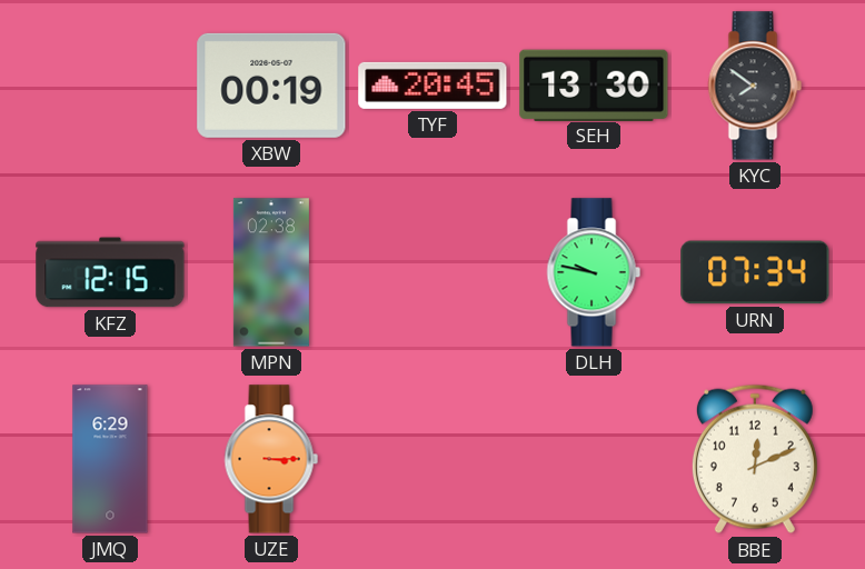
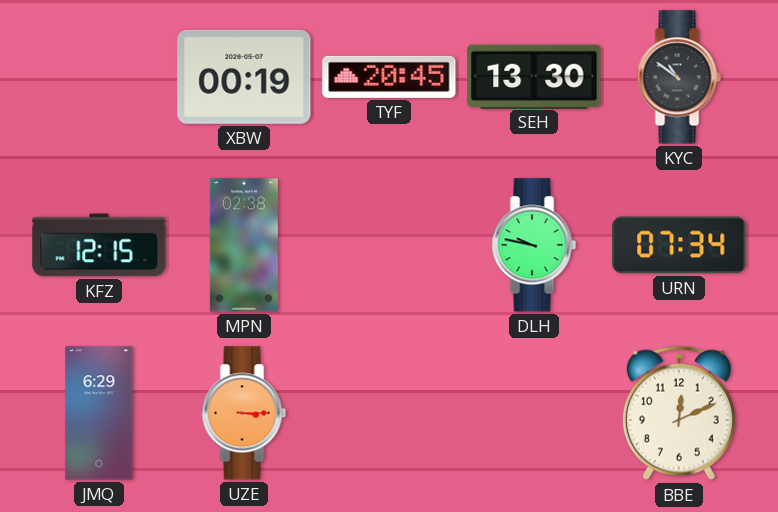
KYC: 7:51 -> 10:51 (679, 77)
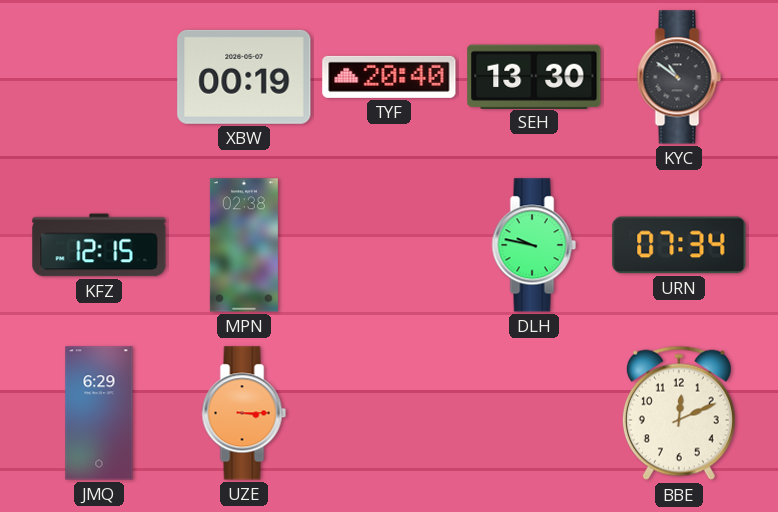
TYF: 20:45 -> 20:40 (389, 77)
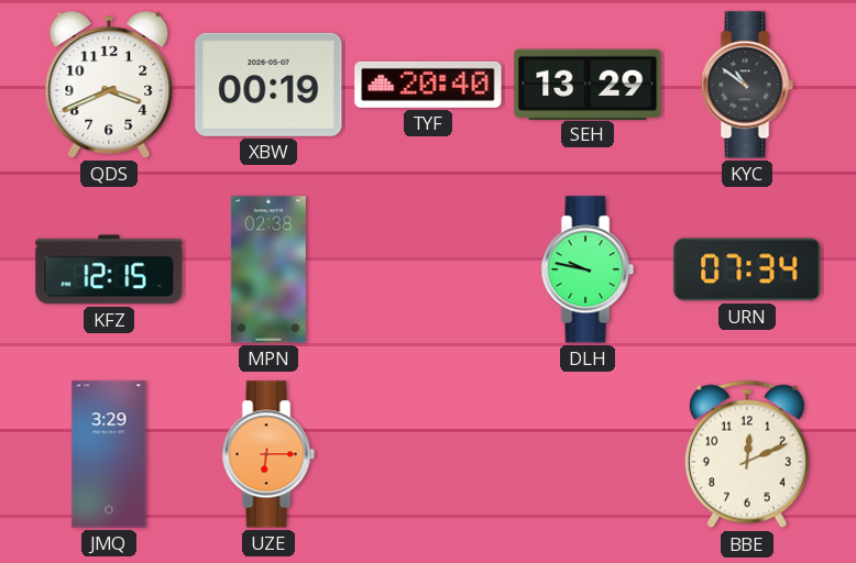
QDS: none -> 3:41 (109, 85)
SEH: 13:30 -> 13:29 (588, 84)
JMQ: 6:29 -> 3:29 (109, 454)
UZE: 3:15 -> 6:15 (268, 454)
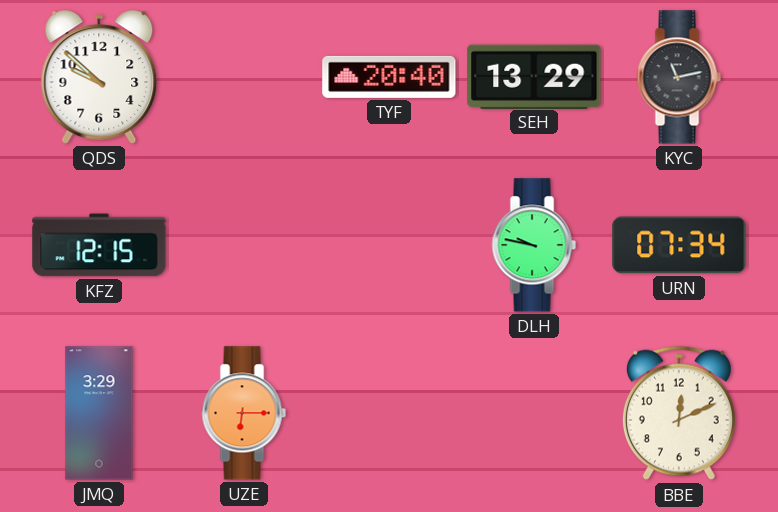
QDS: 3:41 -> 9:52 (99, 77)
XBW: 00:19 -> none (268, 85)
KYC: 10:51 -> 11:13 (679, 77)
MPN: 02:38 -> none (268, 269)
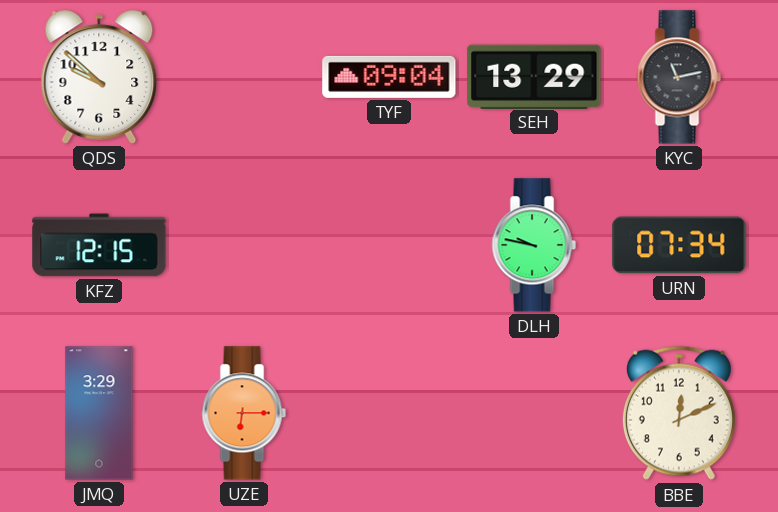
TYF: 20:40 -> 09:04 (389, 77)
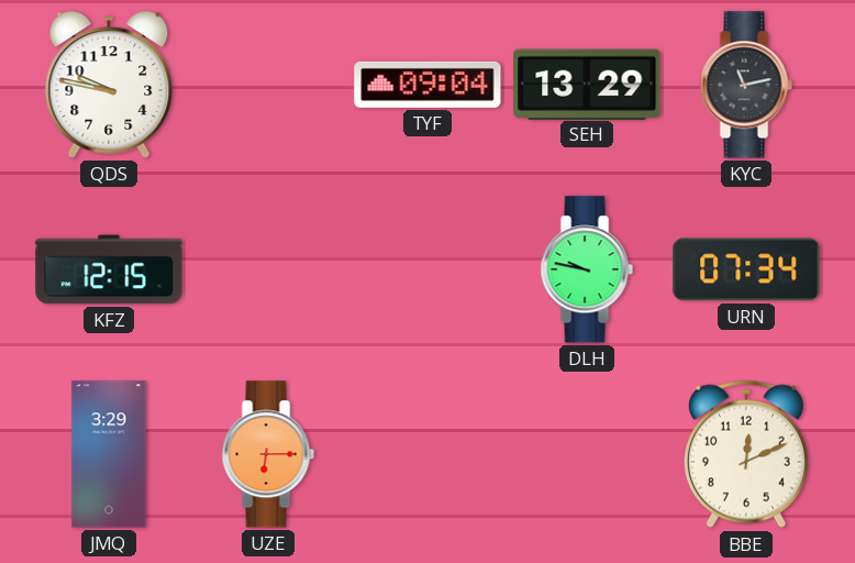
QDS: 9:52 -> 9:47 (109, 85)
